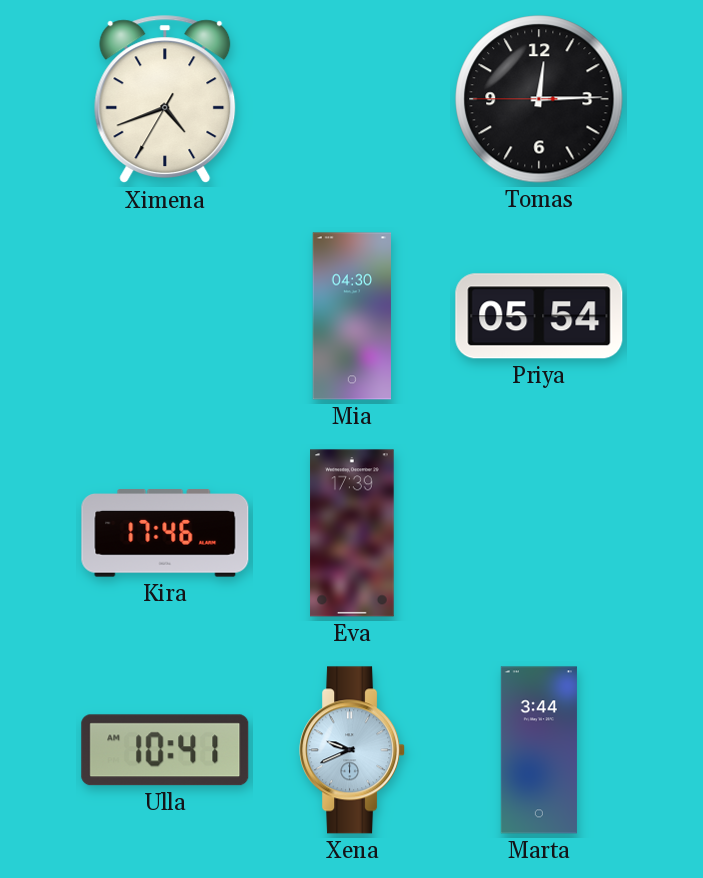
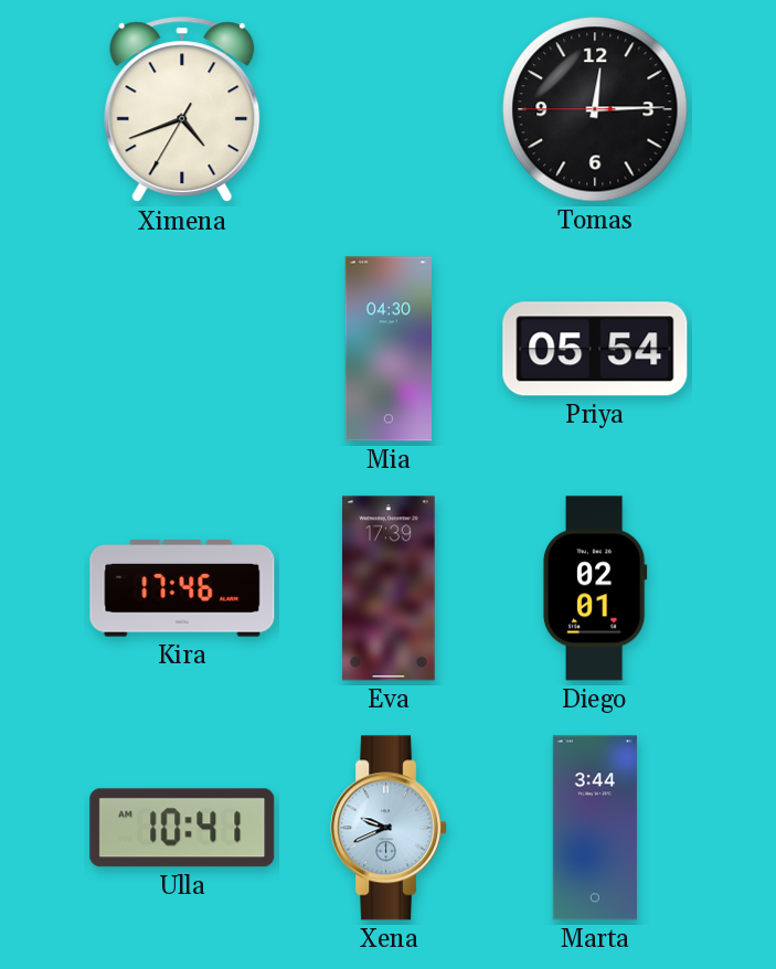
Diego: none -> 02:01 (595, 588)
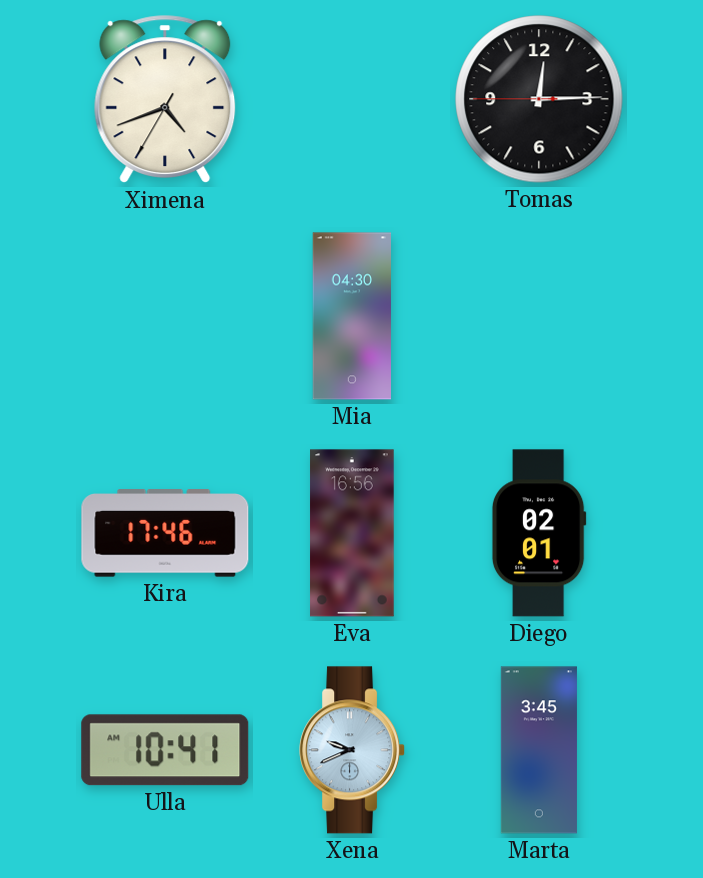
Priya: 05:54 -> none (595, 349)
Eva: 17:39 -> 16:56 (352, 533)
Marta: 3:44 -> 3:45 (539, 750)
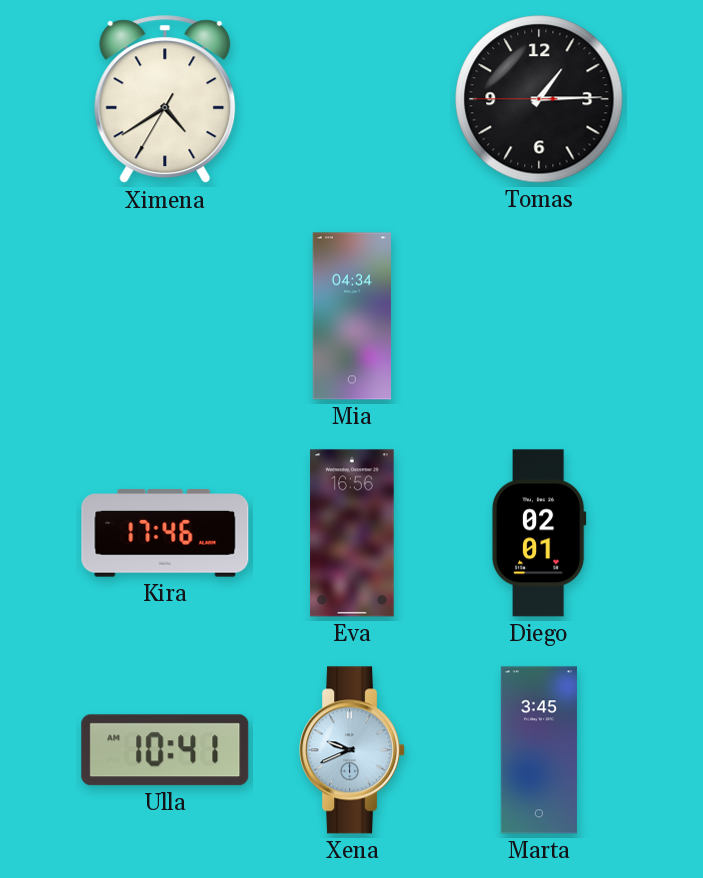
Ximena: 4:41 -> 4:39 (165, 100)
Tomas: 12:14 -> 1:14 (539, 99)
Mia: 04:30 -> 04:34 (352, 316)
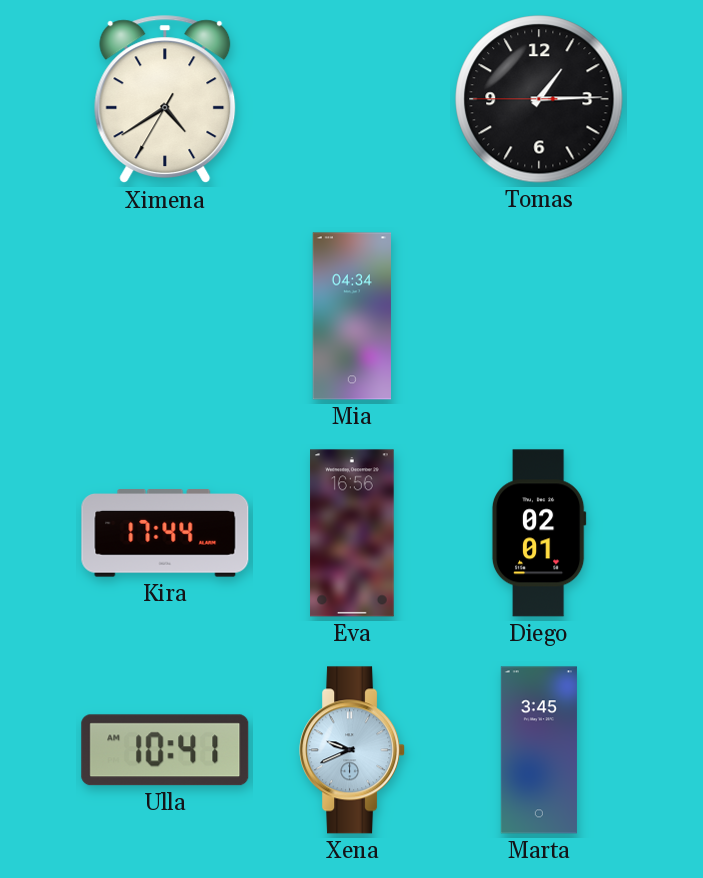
Kira: 17:46 -> 17:44 (165, 533)
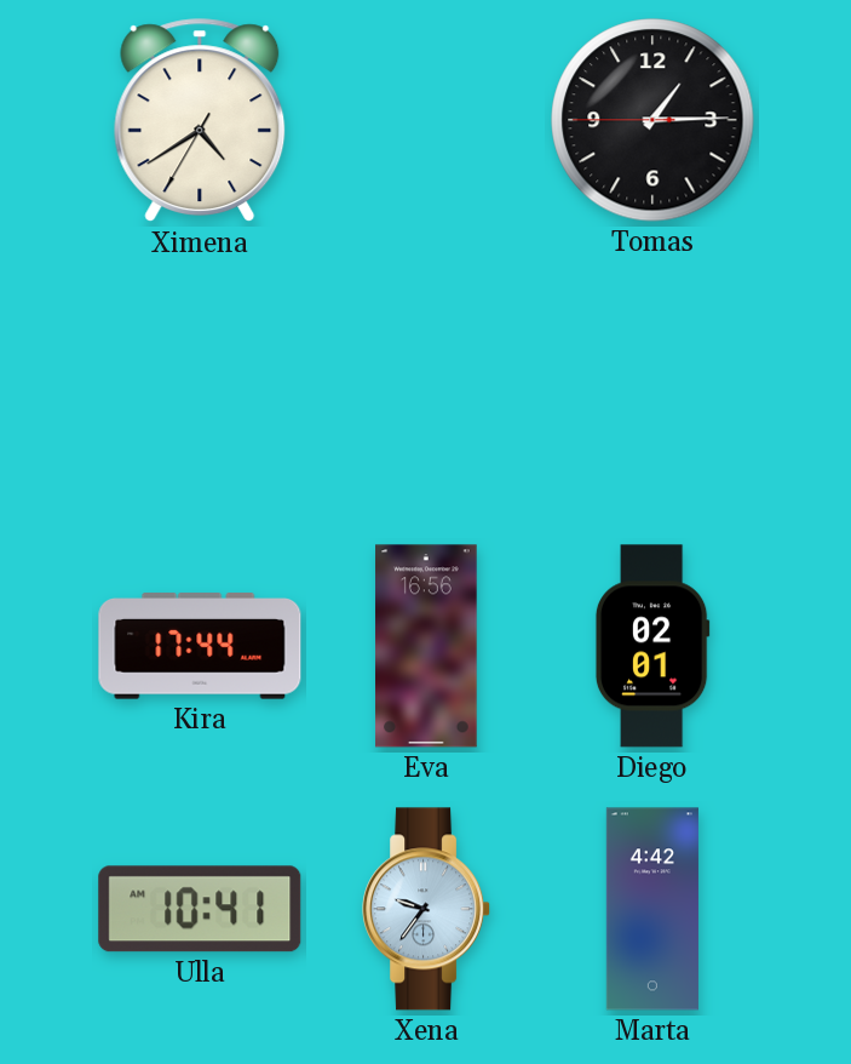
Mia: 04:34 -> none (352, 316)
Xena: 9:41 -> 9:36 (427, 909)
Marta: 3:45 -> 4:42 (652, 909)
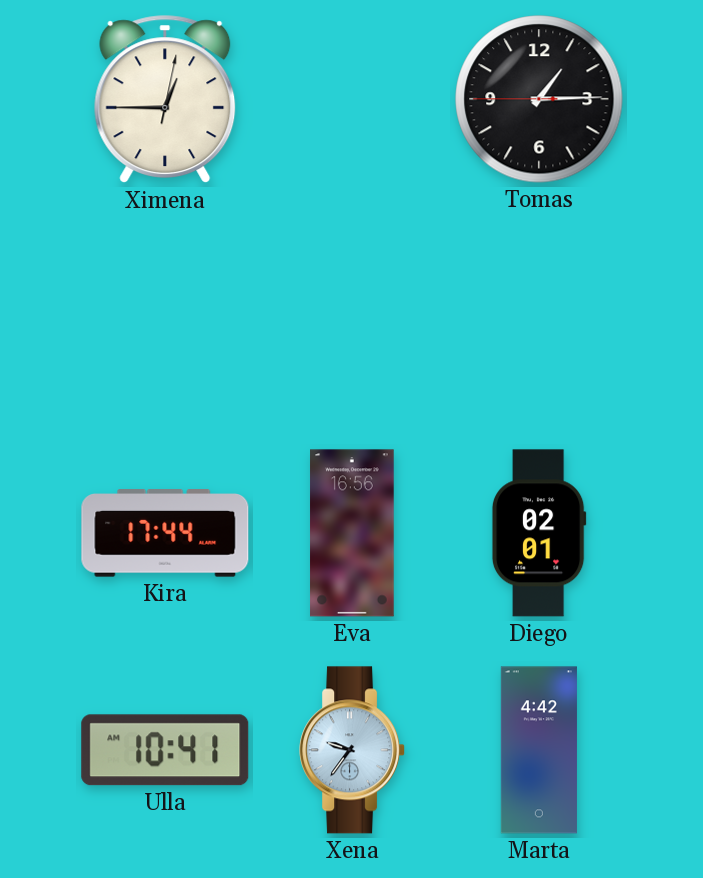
Ximena: 4:39 -> 12:45 (165, 100)
